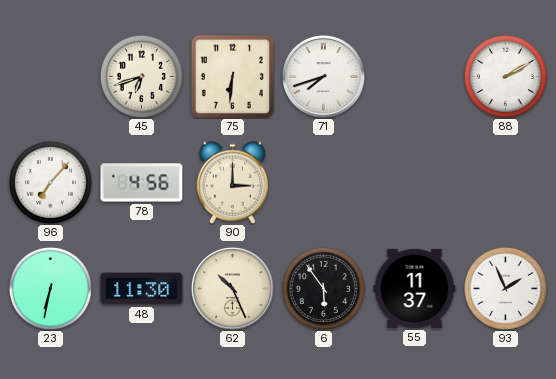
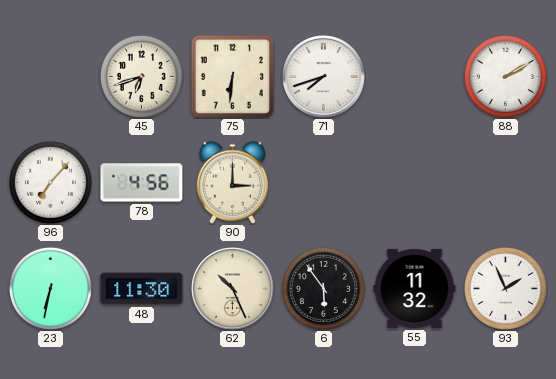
55: 11:37 -> 11:32 (415, 288)
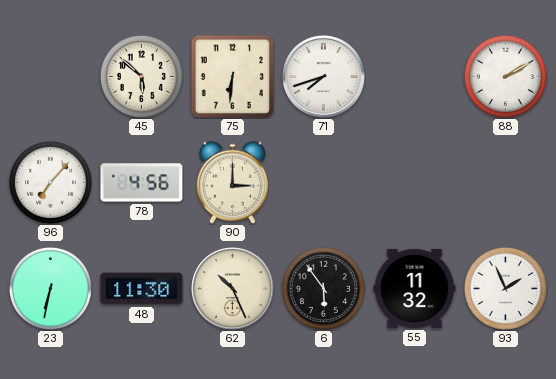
45: 6:42 -> 5:52 (141, 76)
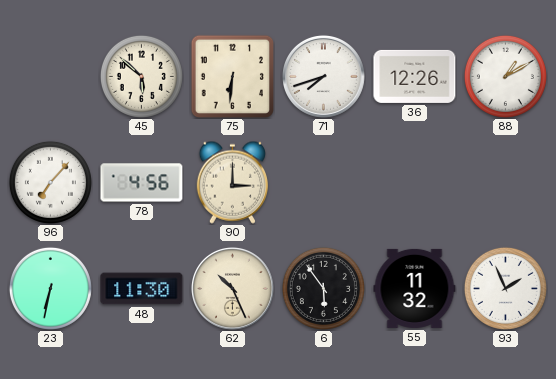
36: none -> 12:26 (415, 76)
88: 2:10 -> 1:10 (505, 76)
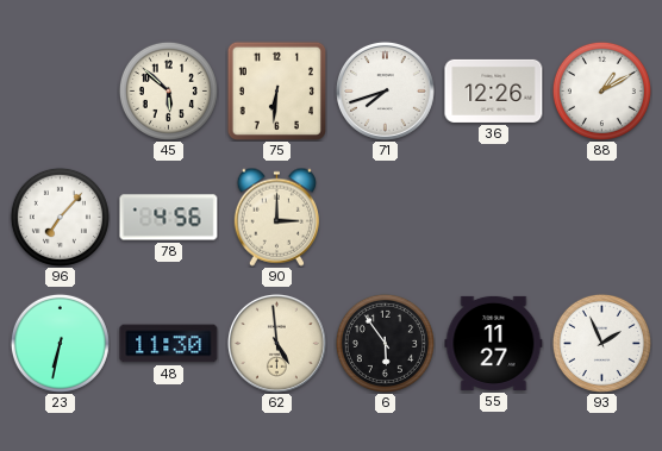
62: 10:26 -> 4:59 (276, 343)
55: 11:32 -> 11:27 (494, 343)
